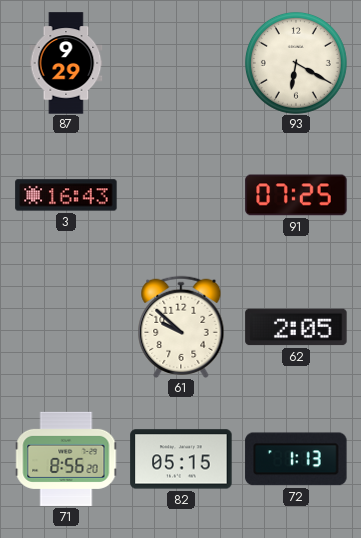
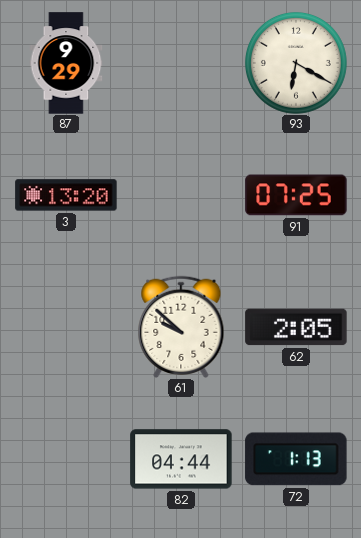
3: 16:43 -> 13:20 (66, 195)
71: 8:56 -> none (66, 459)
82: 05:15 -> 04:44 (181, 459)
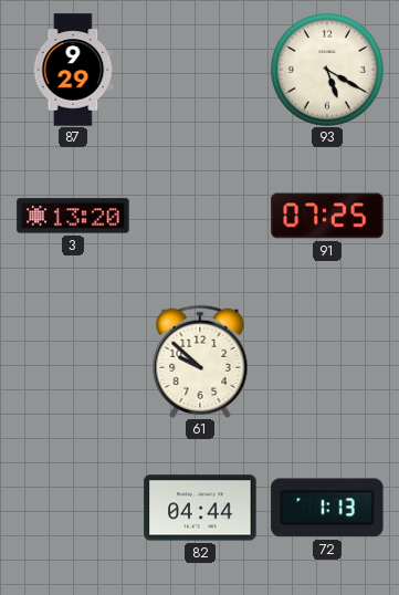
93: 6:20 -> 5:20 (327, 70)
62: 2:05 -> none (296, 327)
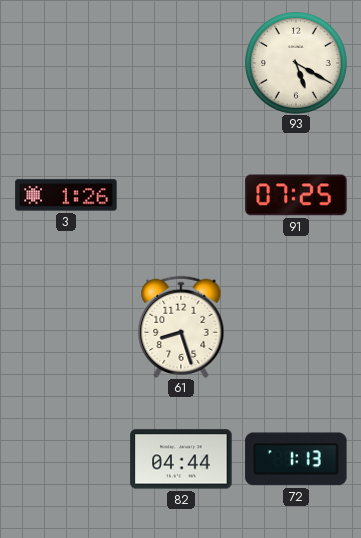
87: 9:29 -> none (73, 70)
3: 13:20 -> 1:26 (66, 195)
61: 9:52 -> 8:27 (181, 327)
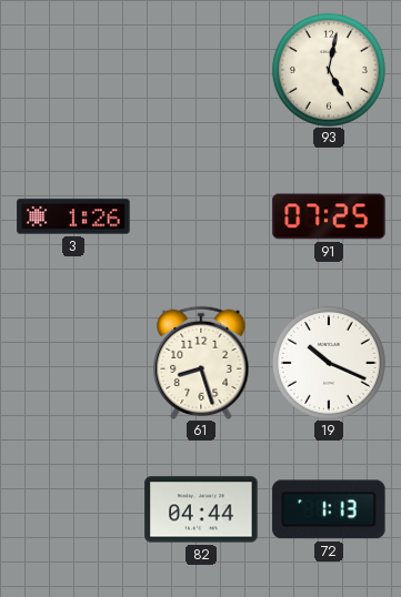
93: 5:20 -> 5:02 (329, 70)
19: none -> 10:19 (329, 363)
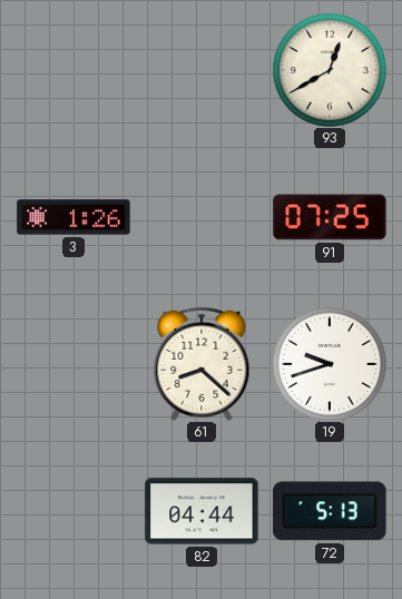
93: 5:02 -> 12:40 (330, 70)
61: 8:27 -> 8:22 (202, 364)
19: 10:19 -> 9:42 (330, 364)
72: 1:13 -> 5:13 (330, 511)
